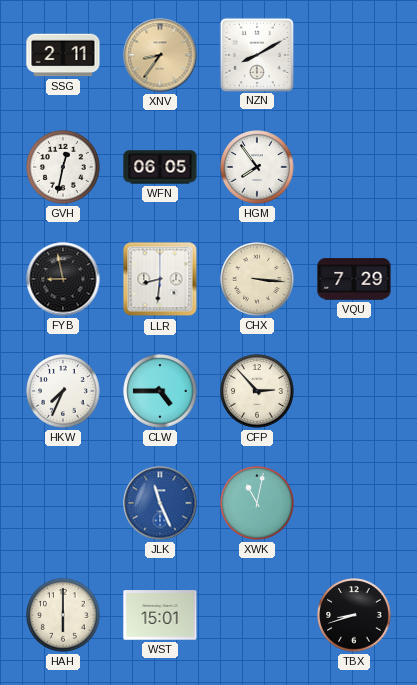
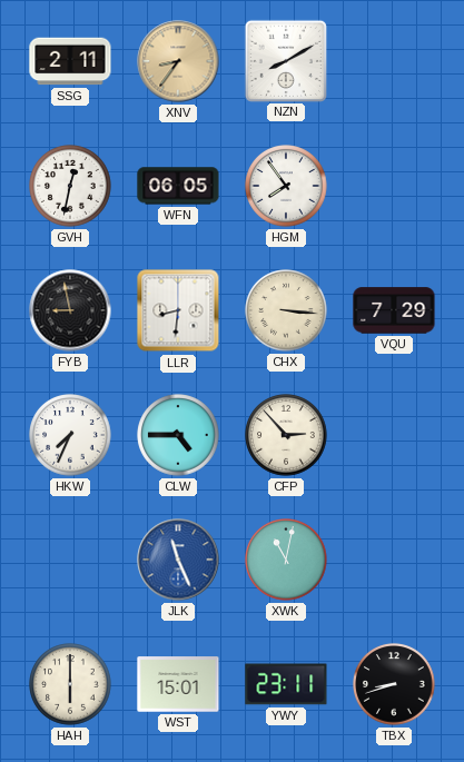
YWY: none -> 23:11 (286, 684)
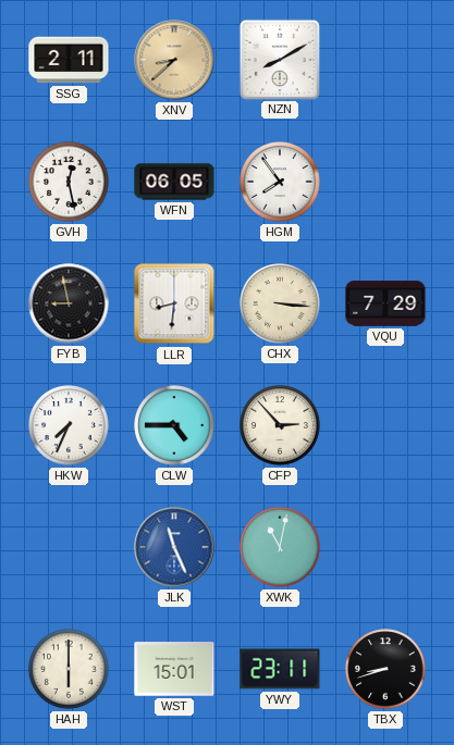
XNV: 8:36 -> 8:38 (174, 60)
GVH: 12:32 -> 12:28 (69, 182)
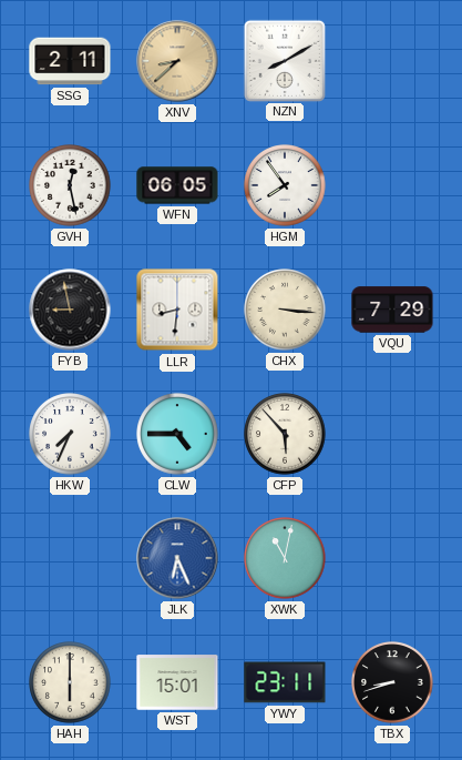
CFP: 2:53 -> 5:53 (285, 434)
JLK: 11:26 -> 6:26 (177, 558)
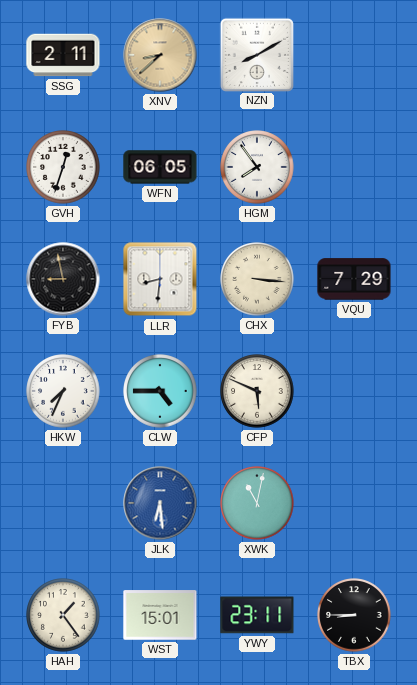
GVH: 12:28 -> 12:33 (63, 167)
CFP: 5:53 -> 5:49 (257, 391)
JLK: 6:26 -> 6:29 (160, 503)
HAH: 6:00 -> 1:24 (63, 615)
TBX: 8:42 -> 8:45 (354, 615)
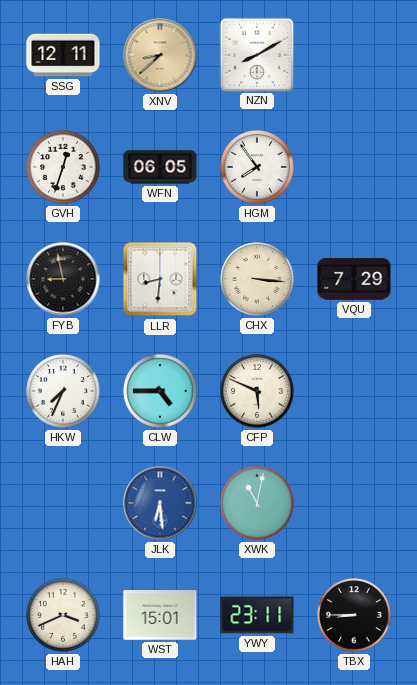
SSG: 2:11 -> 12:11 (63, 55)
HAH: 1:24 -> 3:41 (63, 615)
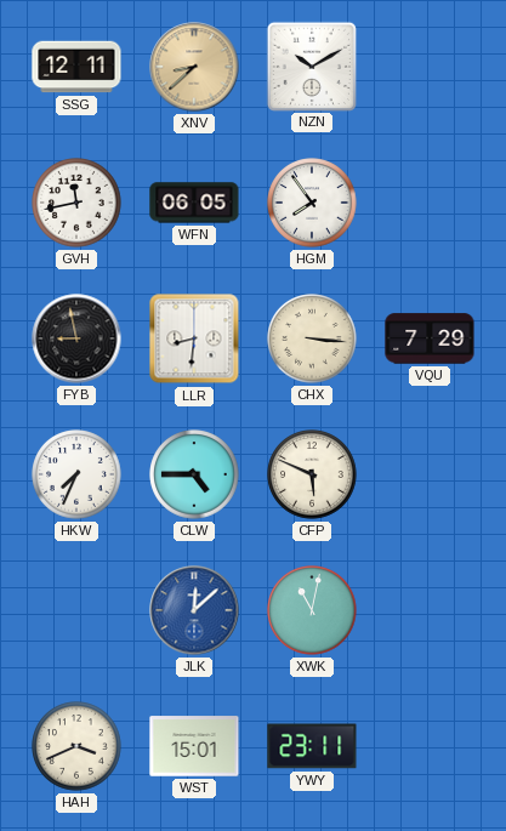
NZN: 8:10 -> 10:10 (311, 66)
GVH: 12:33 -> 11:43 (76, 203)
JLK: 6:29 -> 12:08 (194, 610)
TBX: 8:45 -> none (354, 615)
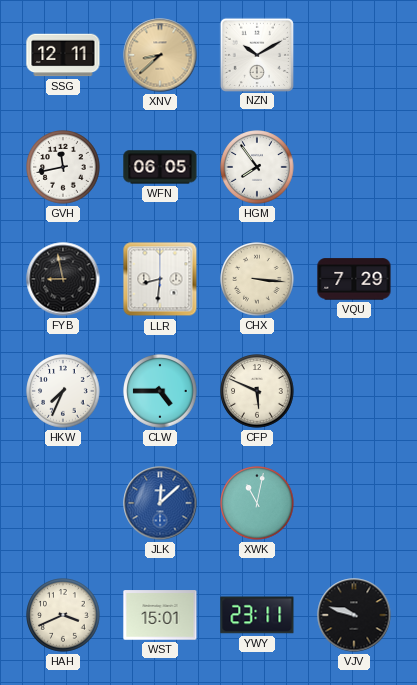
VJV: none -> 9:48 (354, 615)
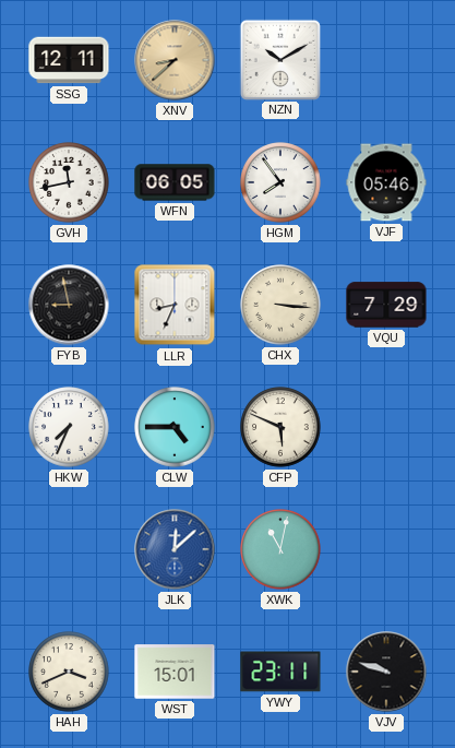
VJF: none -> 05:46 (386, 182)
LLR: 8:31 -> 8:34 (175, 305)
